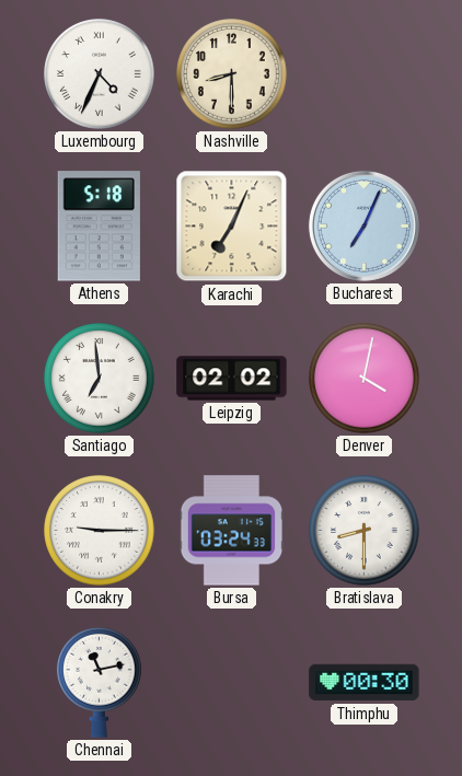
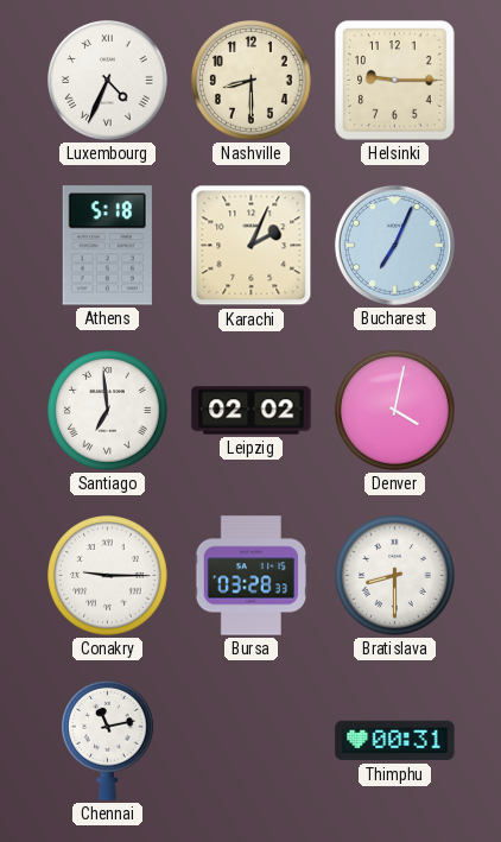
Helsinki: none -> 9:15 (395, 81)
Karachi: 7:04 -> 2:04 (252, 246)
Bursa: 03:24 -> 03:28 (251, 576)
Thimphu: 00:30 -> 00:31 (395, 741)
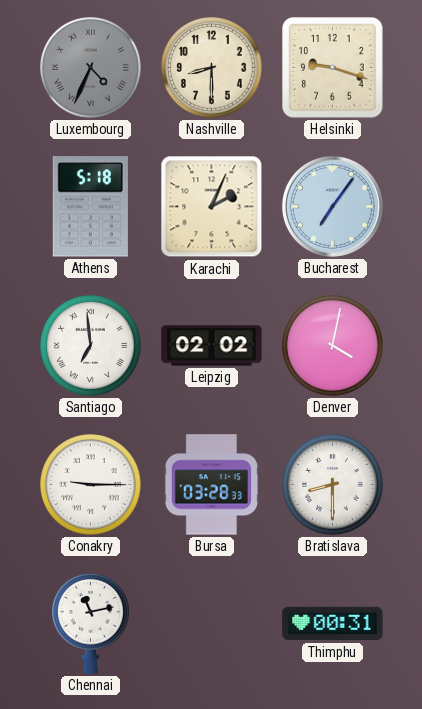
Luxembourg dial: white -> grey (91, 68)
Helsinki: 9:15 -> 9:18 (333, 68)
Bucharest: 7:04 -> 7:06 (332, 206)
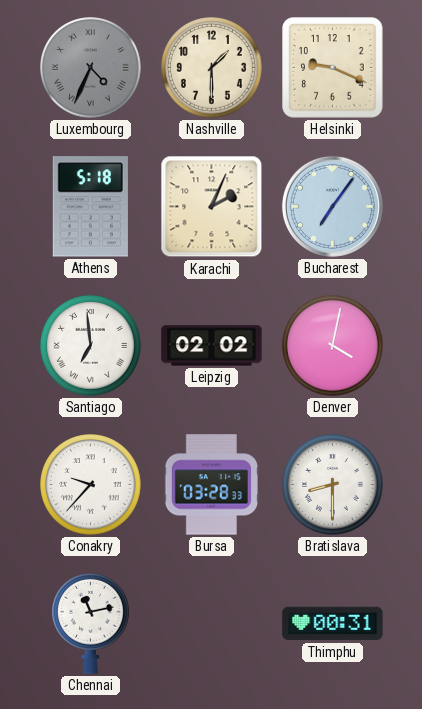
Nashville: 8:30 -> 1:30 (212, 68)
Helsinki: 9:18 -> 9:19 (333, 68)
Conakry: 9:15 -> 9:37 (91, 485)
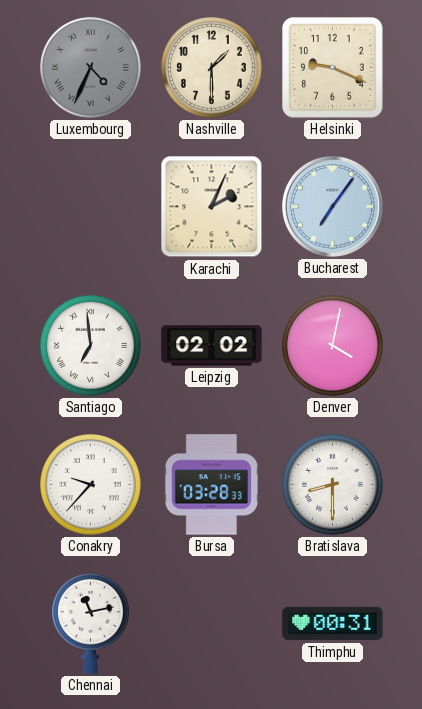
Athens: 5:18 -> none (90, 207)
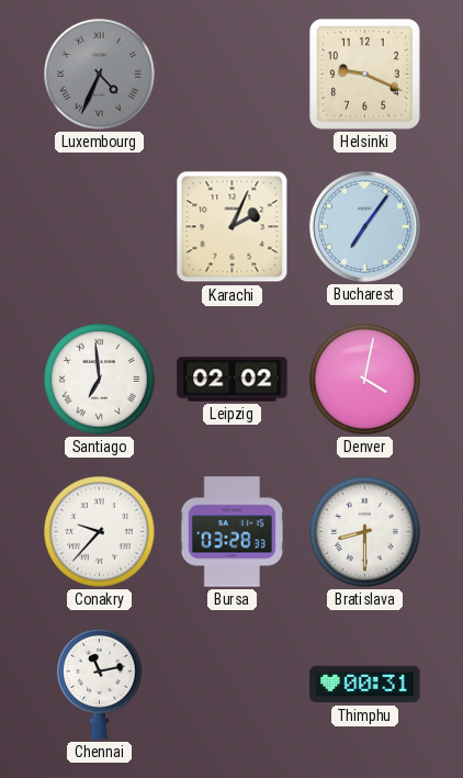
Nashville: 1:30 -> none (212, 68)
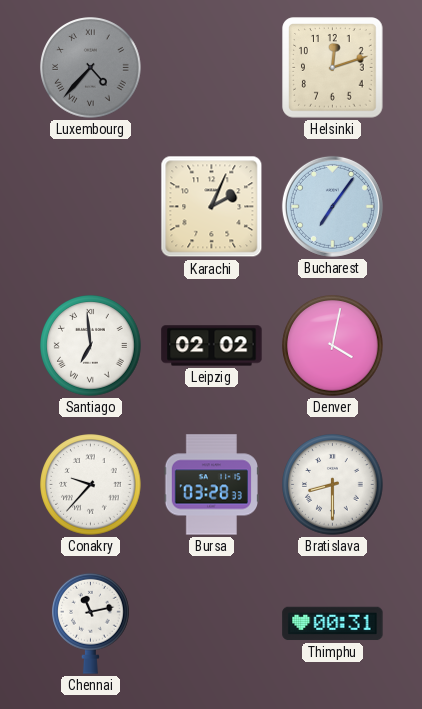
Luxembourg: 4:34 -> 4:37 (91, 68)
Helsinki: 9:19 -> 12:12 (333, 68)
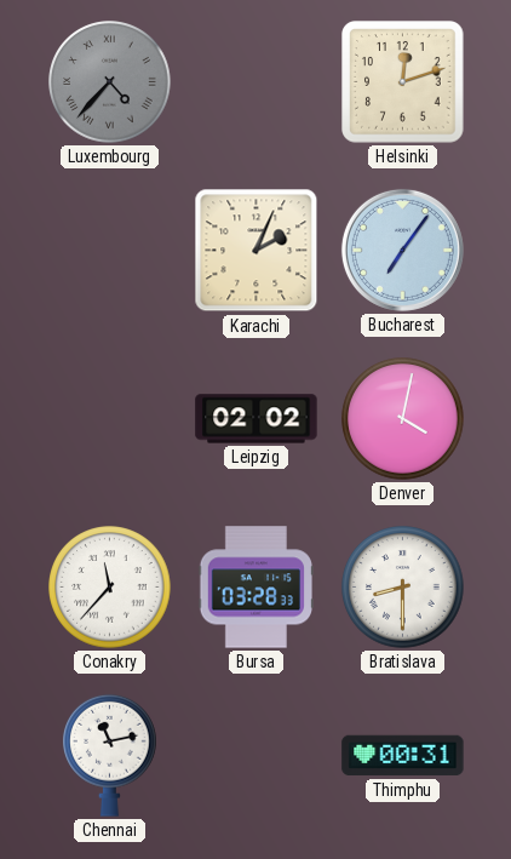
Santiago: 6:59 -> none (91, 346)
Conakry: 9:37 -> 11:37 (110, 588)
